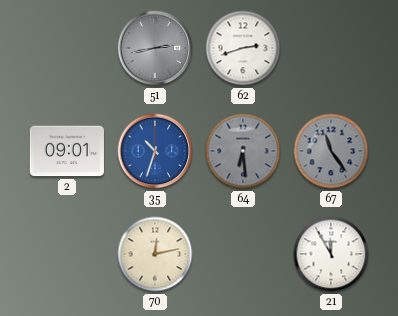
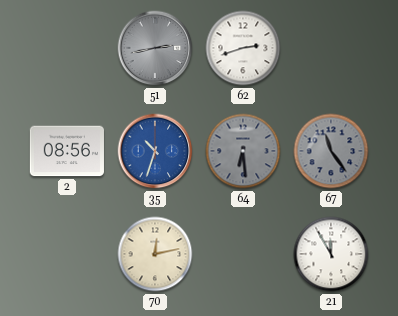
2: 09:01 -> 08:56 (66, 151)
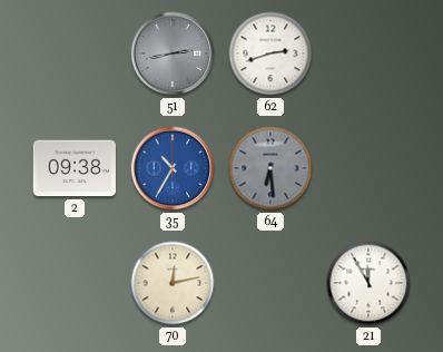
2: 08:56 -> 09:38 (73, 168)
35: 10:33 -> 10:35 (173, 168)
67: 11:24 -> none (331, 151)
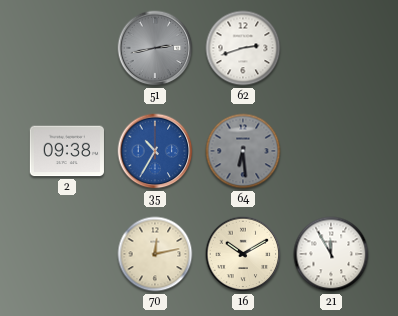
16: none -> 10:10 (243, 254)
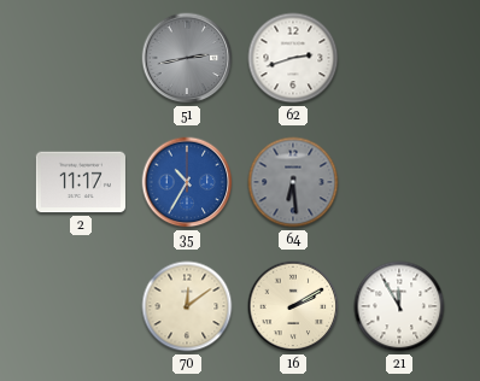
2: 09:38 -> 11:17 (80, 182)
70: 12:13 -> 12:09 (187, 306)
16: 10:10 -> 2:10 (293, 306)
